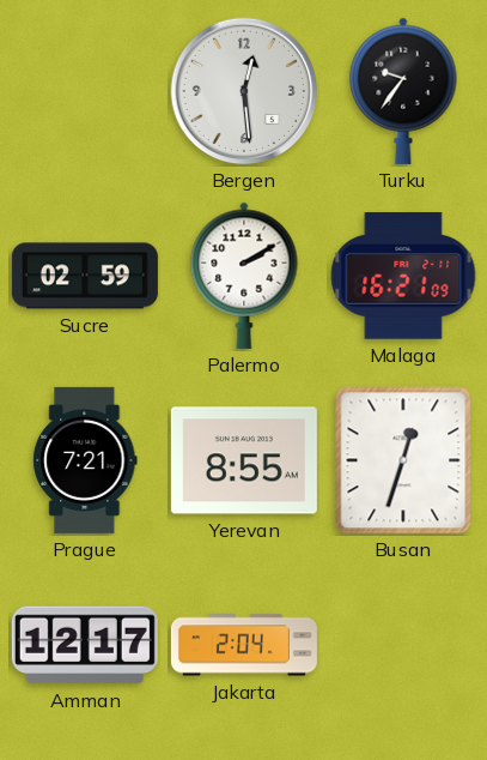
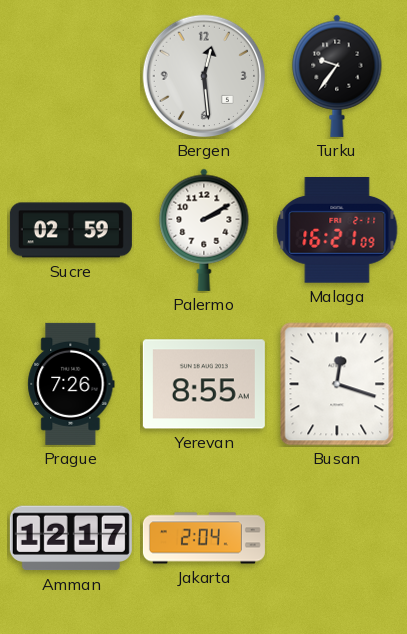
Prague: 7:21 -> 7:26 (71, 384)
Busan: 12:33 -> 12:18 (337, 384)
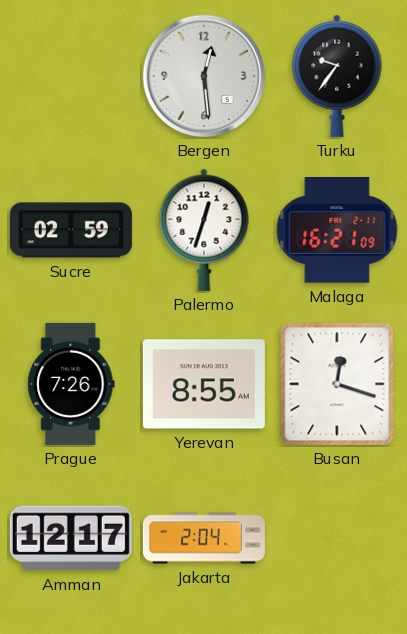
Palermo: 2:10 -> 12:33 (204, 230)
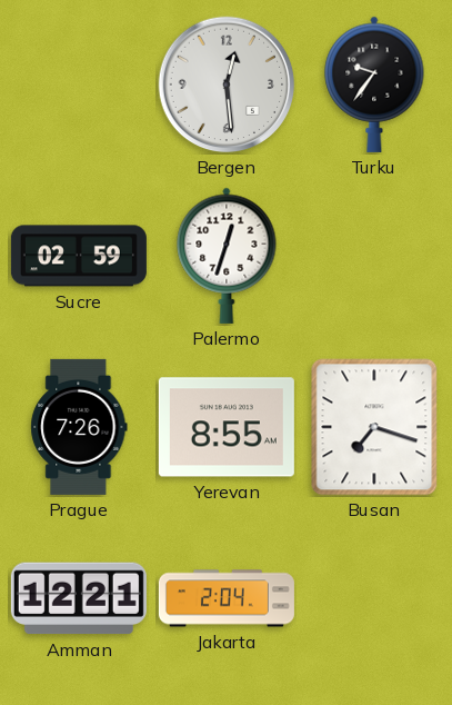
Malaga: 16:21 -> none (337, 231)
Busan: 12:18 -> 7:18 (374, 427)
Amman: 12:17 -> 12:21 (79, 598)
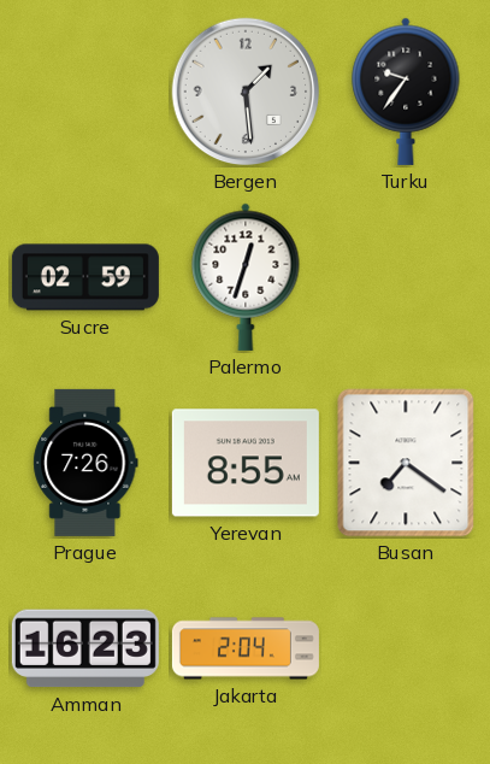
Bergen: 12:29 -> 1:29 (246, 92)
Busan: 7:18 -> 7:21 (406, 463)
Amman: 12:21 -> 16:23 (85, 648)
